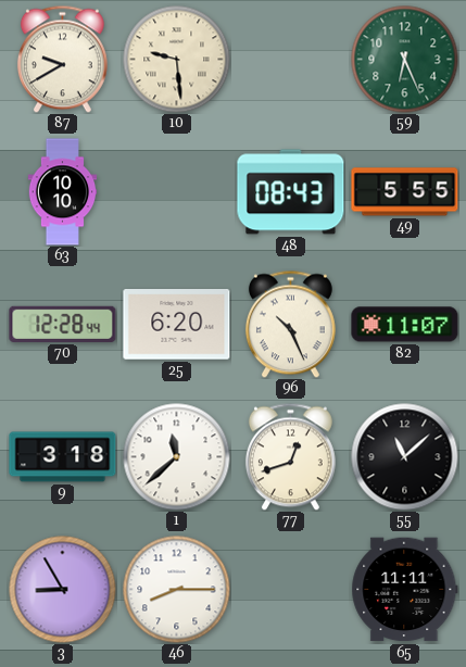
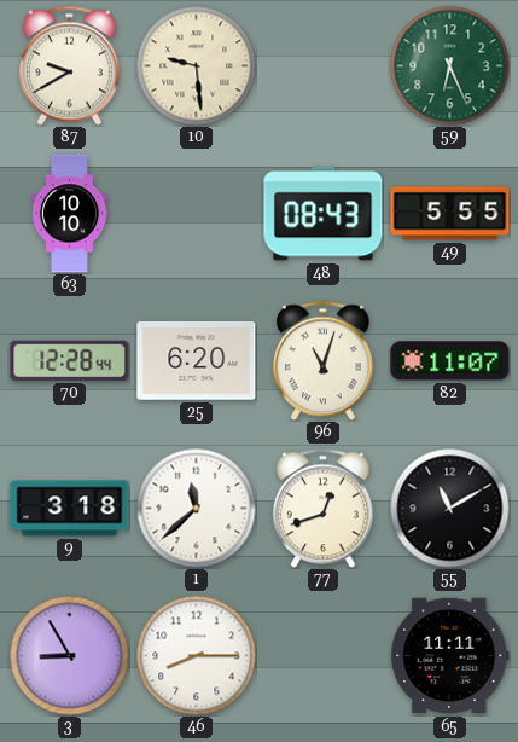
96: 10:26 -> 11:03 (322, 360)
55: 11:08 -> 11:10 (450, 509)
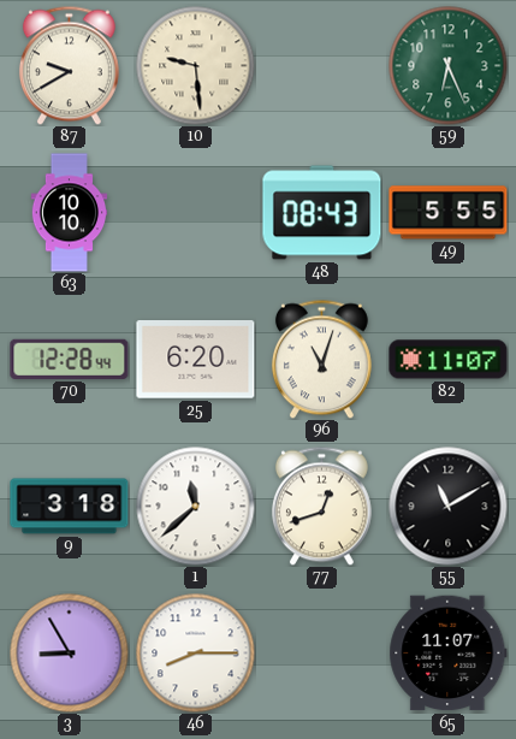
65: 11:11 -> 11:07 (449, 654)
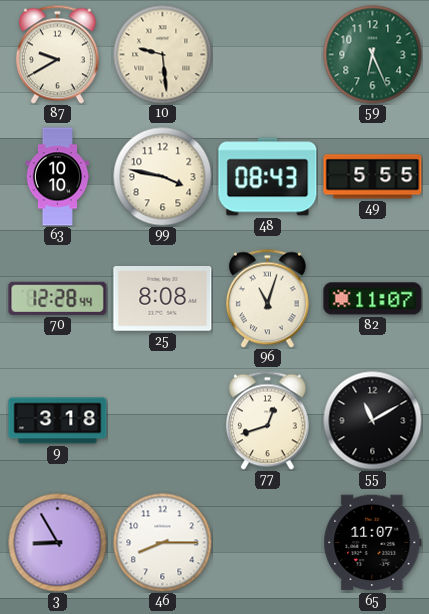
99: none -> 3:47 (163, 177)
25: 6:20 -> 8:08 (163, 299)
1: 11:38 -> none (196, 507)
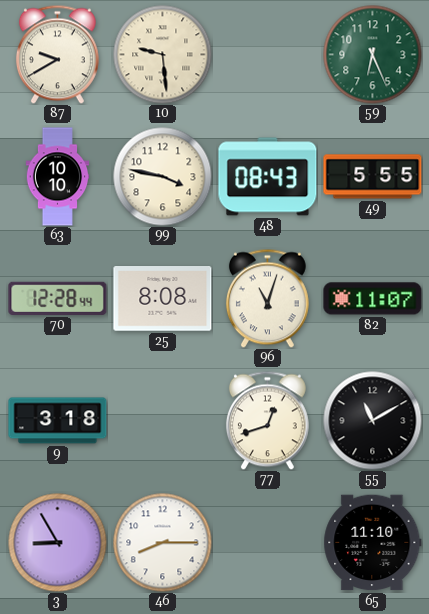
65: 11:07 -> 11:10 (373, 543)
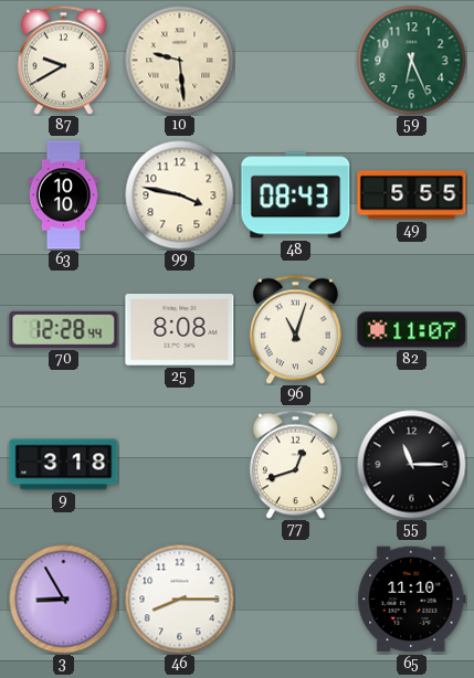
55: 11:10 -> 11:15 (412, 465)
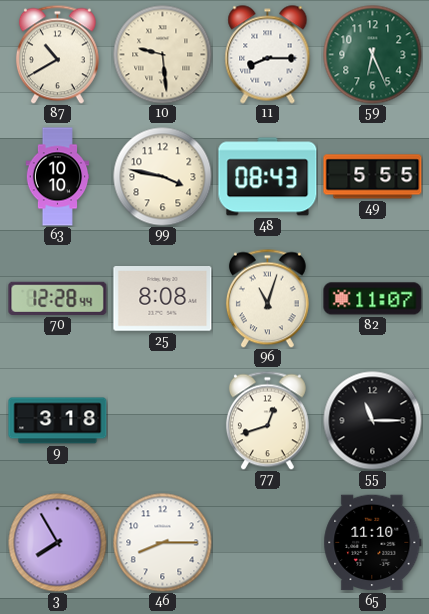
87: 9:40 -> 10:40 (57, 54)
11: none -> 8:15 (268, 55)
3: 8:55 -> 7:55 (58, 543)
